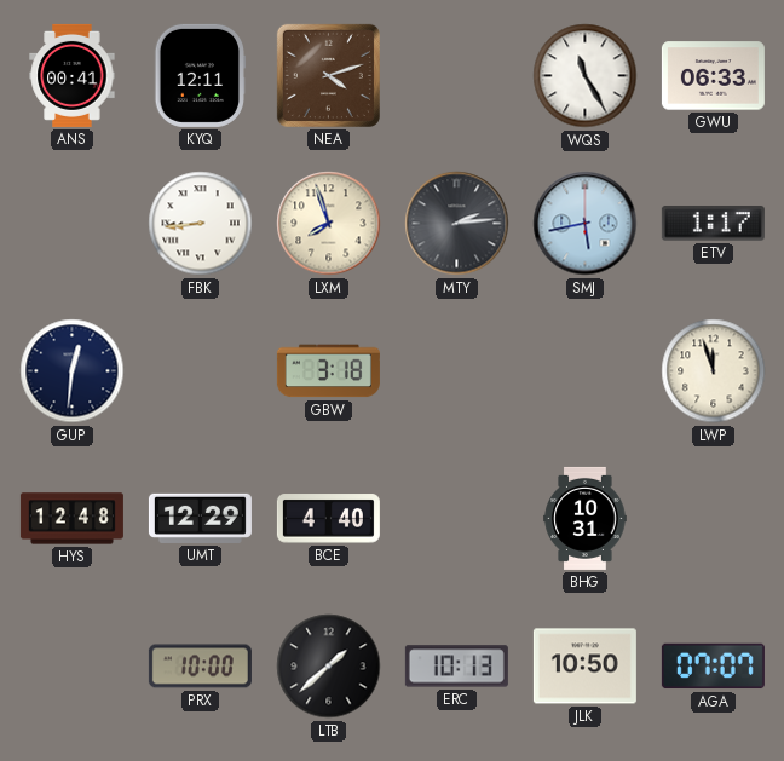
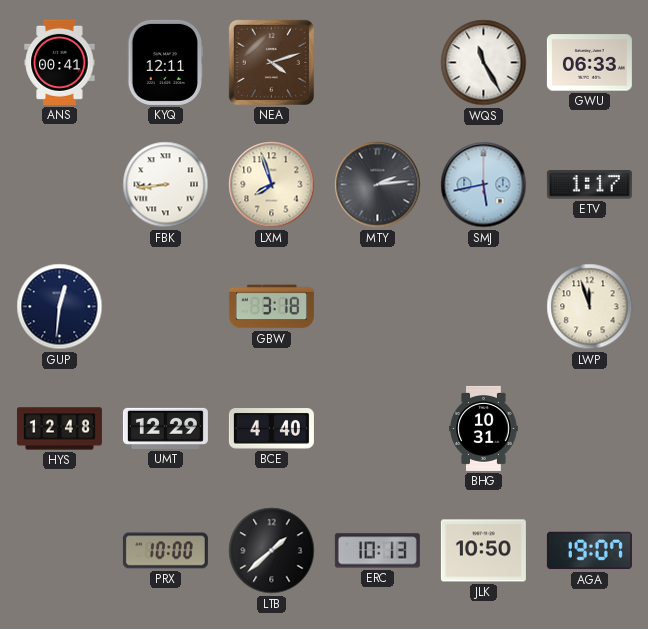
AGA: 07:07 -> 19:07 (589, 551)
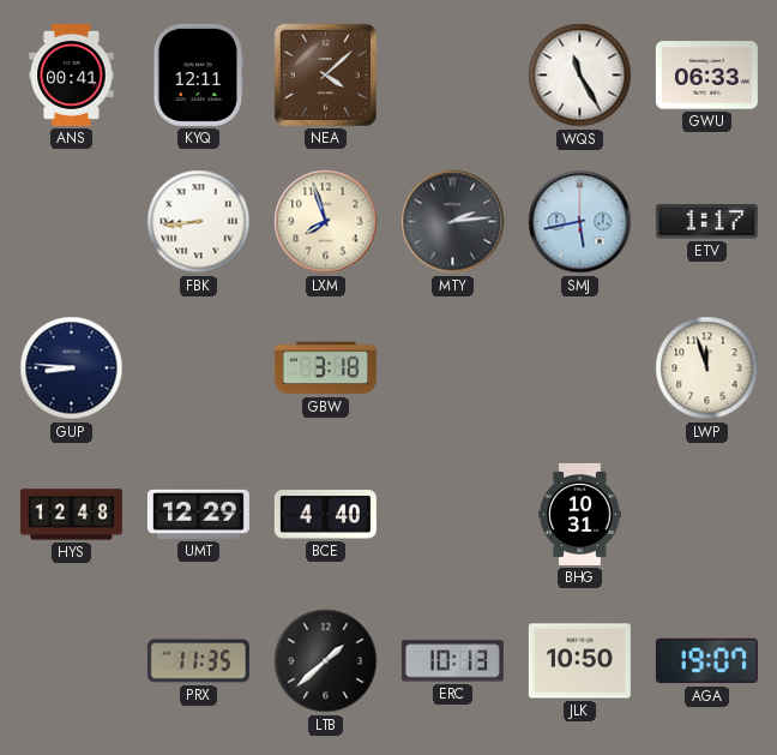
NEA: 4:12 -> 4:08 (325, 74)
GUP: 12:31 -> 8:46 (72, 368)
PRX: 10:00 -> 11:35 (198, 661)
